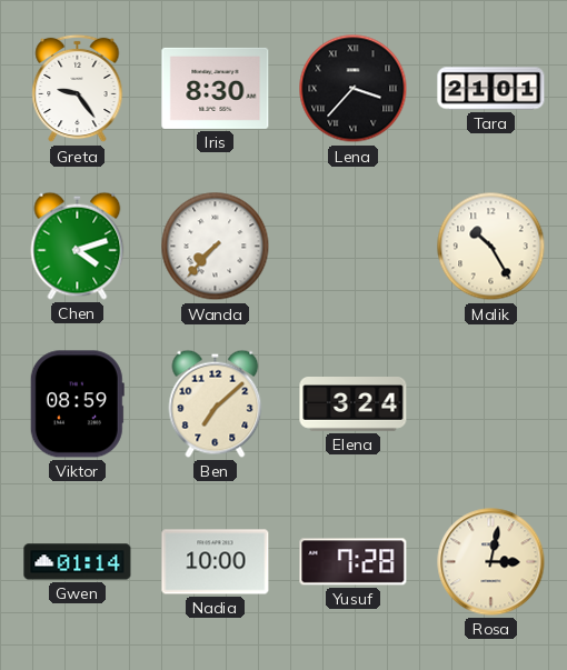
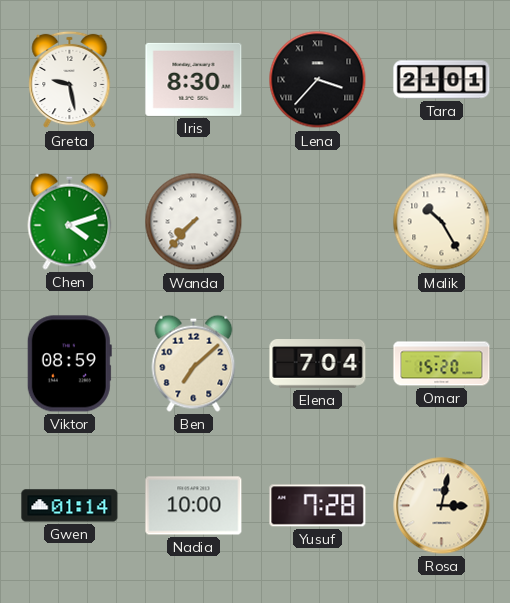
Greta: 9:24 -> 9:28 (70, 80)
Elena: 3:24 -> 7:04 (318, 364)
Omar: none -> 15:20 (442, 364)
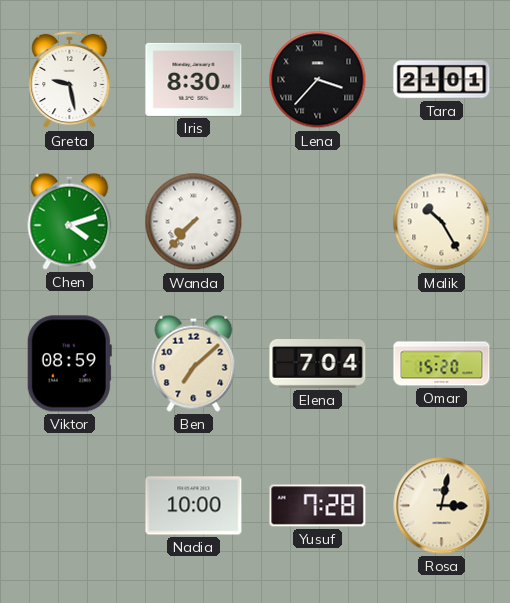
Gwen: 01:14 -> none (70, 506)
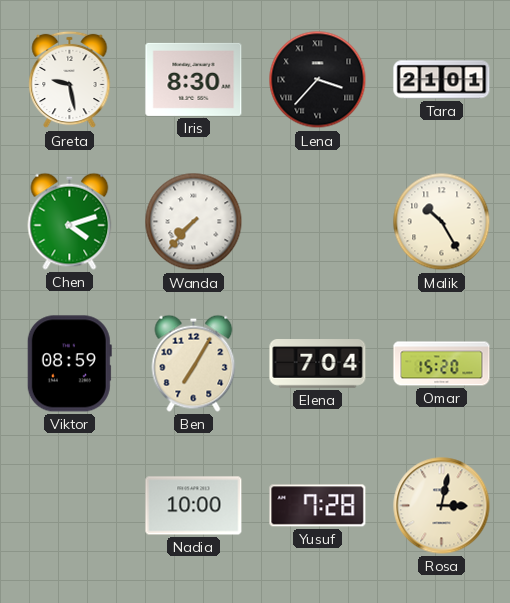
Ben: 7:08 -> 7:05 (194, 363)
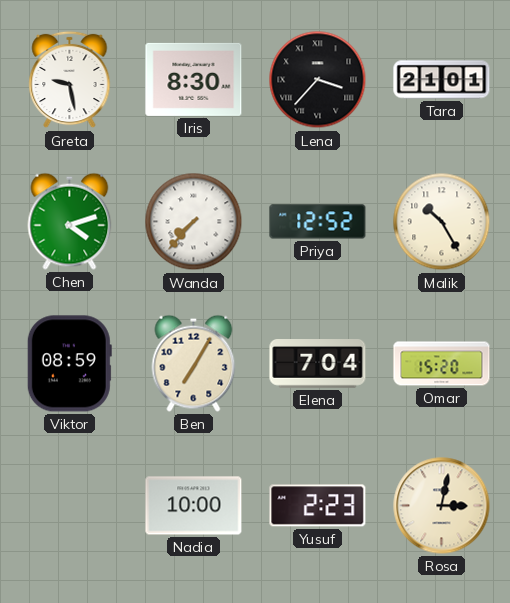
Priya: none -> 12:52 (318, 222)
Yusuf: 7:28 -> 2:23 (318, 506)
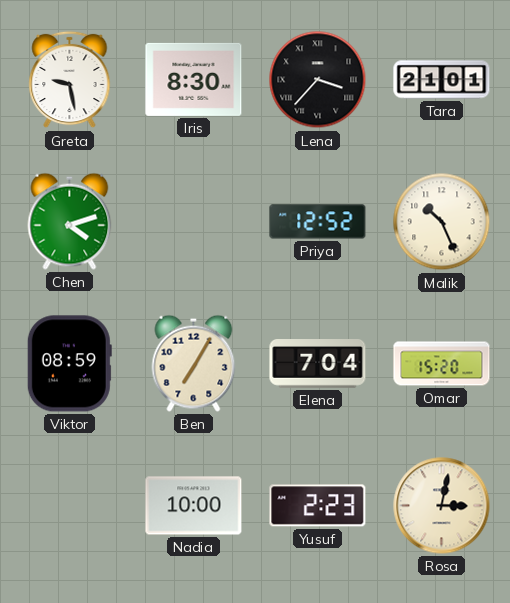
Wanda: 7:37 -> none (194, 222)
Malik: 10:25 -> 10:26 (442, 222)
